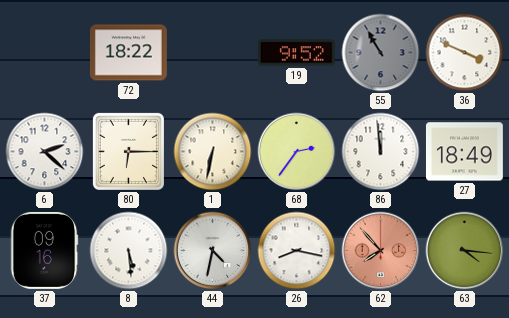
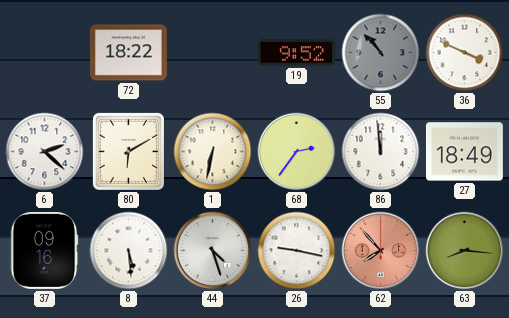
55: 10:55 -> 10:53 (381, 53)
80: 6:15 -> 6:10 (128, 151)
44: 4:32 -> 4:27 (213, 251)
26: 8:17 -> 9:17 (297, 251)
63: 4:16 -> 8:16 (465, 251)
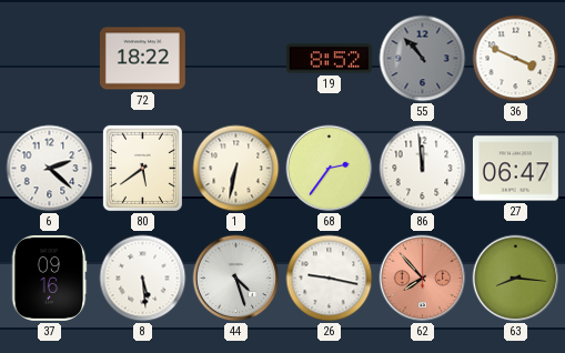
19: 9:52 -> 8:52 (329, 59)
80: 6:10 -> 5:39 (142, 168)
27: 18:49 -> 06:47 (515, 169)
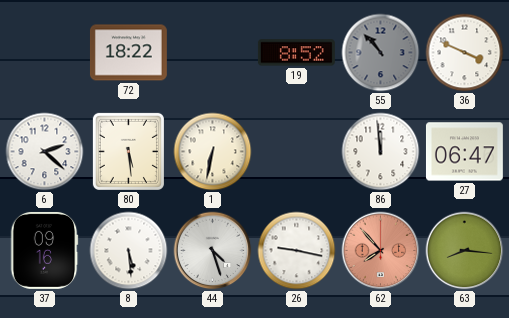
80: 5:39 -> 5:29 (128, 151)
68: 2:36 -> none (330, 169)
